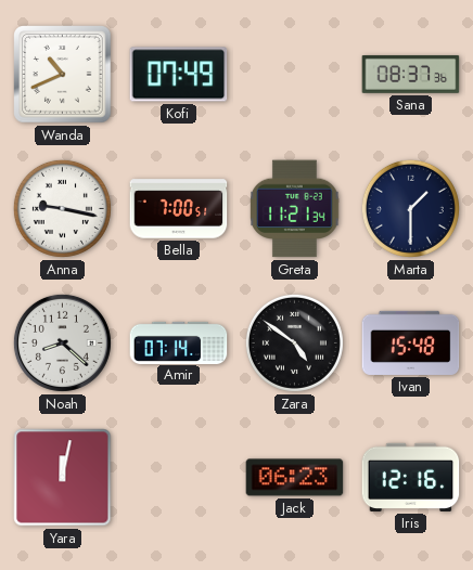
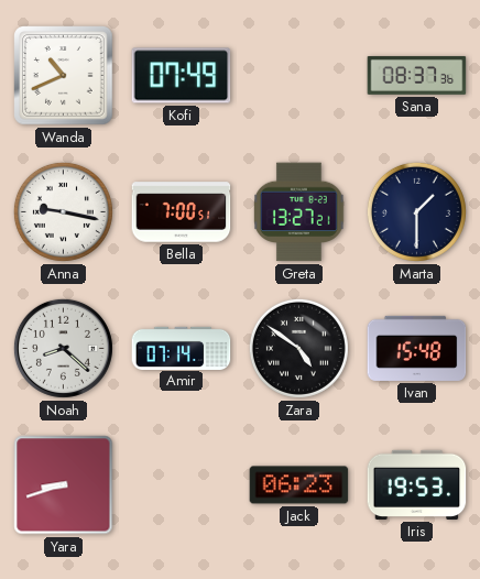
Greta: 11:21 -> 13:27 (299, 212)
Yara: 12:02 -> 8:42 (64, 485)
Iris: 12:16 -> 19:53 (417, 484)
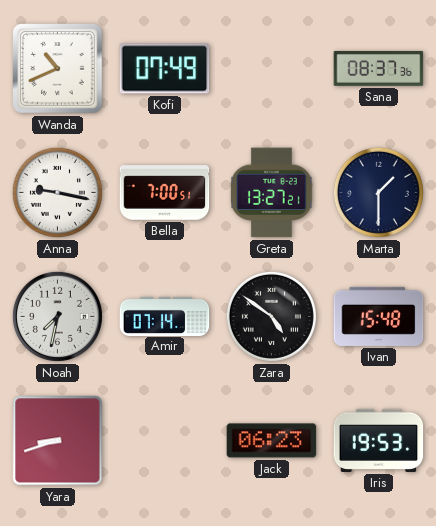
Noah: 8:22 -> 7:32 (57, 316)
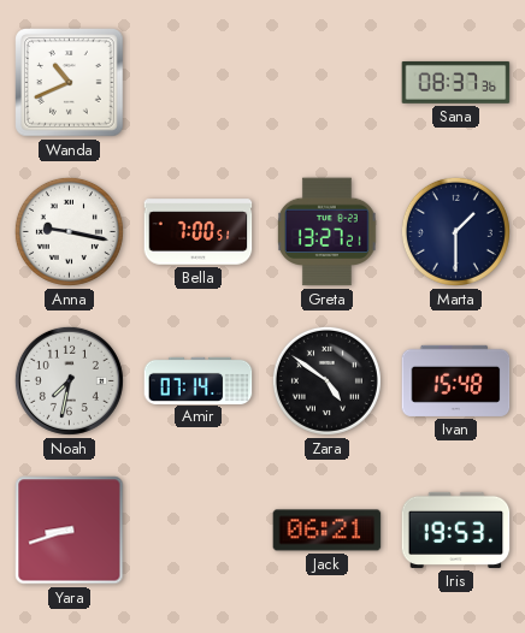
Kofi: 07:49 -> none (165, 69)
Jack: 06:23 -> 06:21 (328, 531)
